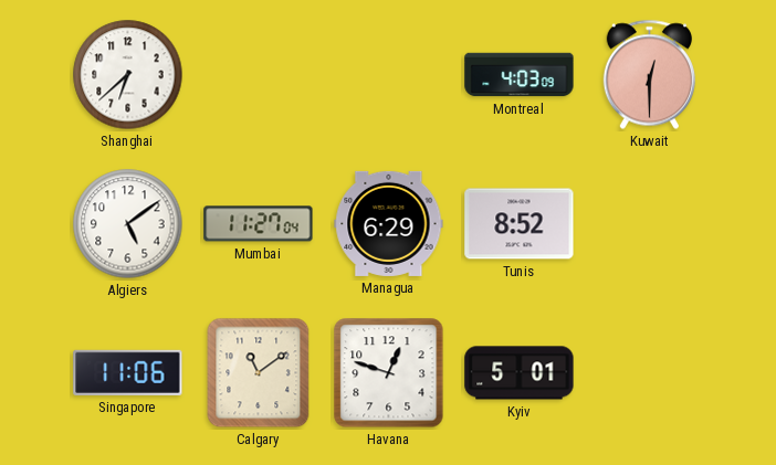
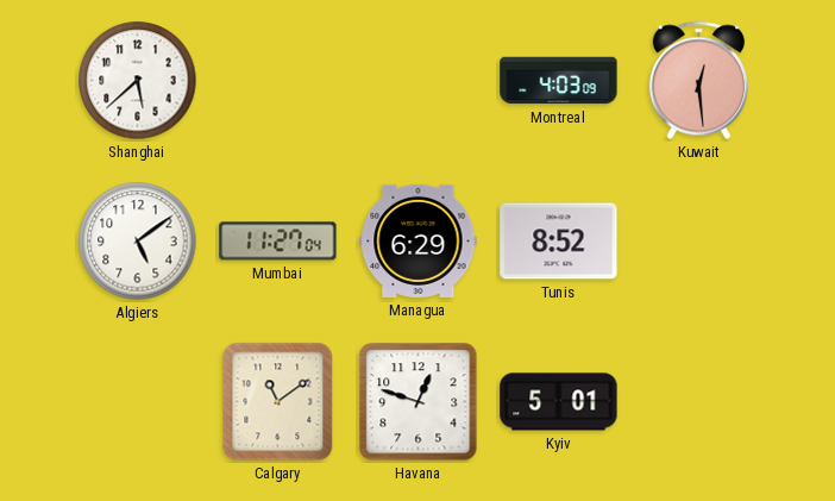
Shanghai: 6:38 -> 5:38 (138, 81)
Kuwait: 12:30 -> 12:29 (698, 81)
Singapore: 11:06 -> none (128, 372)
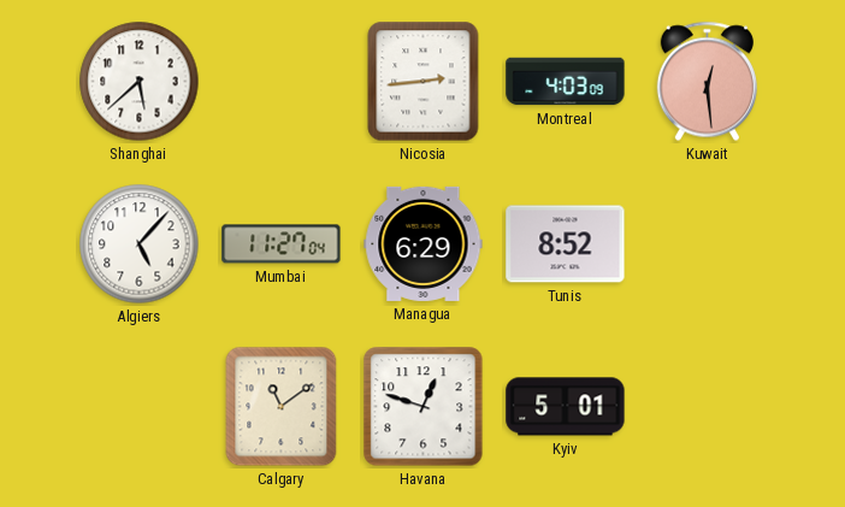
Nicosia: none -> 2:44 (424, 82)
Algiers: 5:09 -> 5:07 (140, 244)
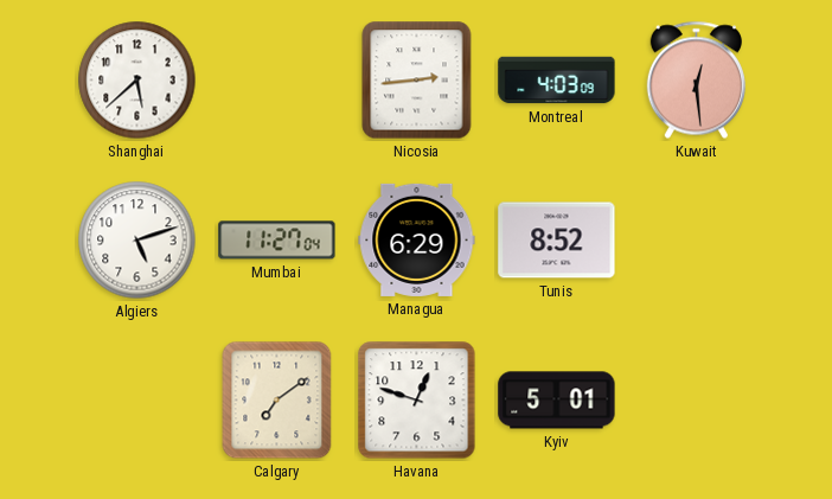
Algiers: 5:07 -> 5:12 (137, 241)
Calgary: 11:09 -> 7:09 (277, 401)
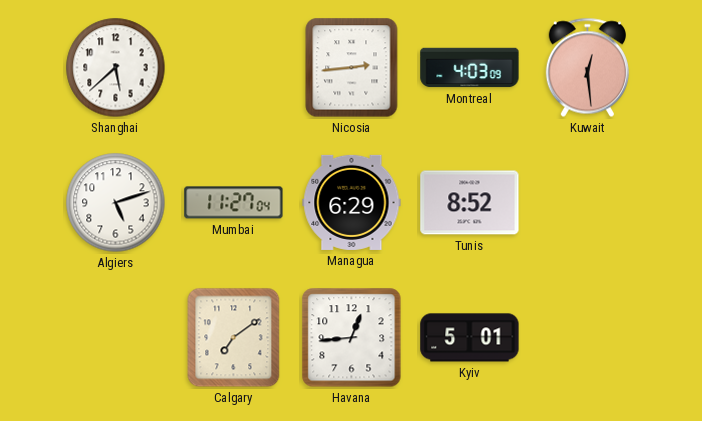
Havana: 12:48 -> 12:44 (352, 338)
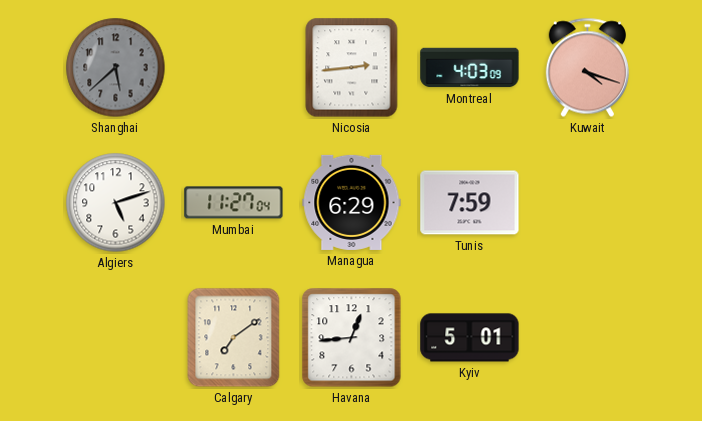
Shanghai dial: white -> grey (116, 68)
Kuwait: 12:29 -> 4:18 (587, 68)
Tunis: 8:52 -> 7:59 (470, 203)
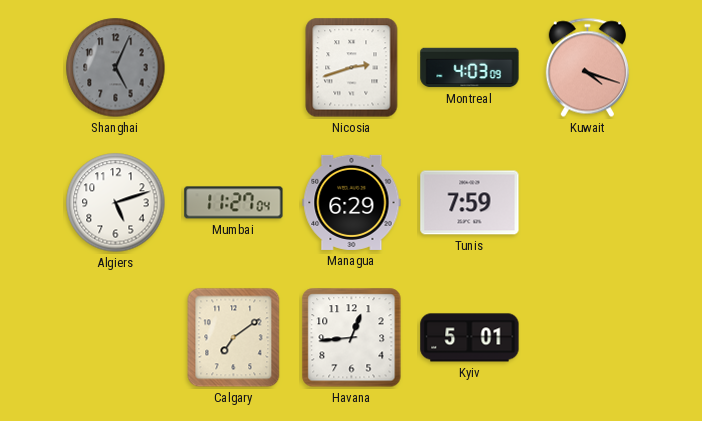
Shanghai: 5:38 -> 5:04 (116, 68)
Nicosia: 2:44 -> 2:42 (352, 68)
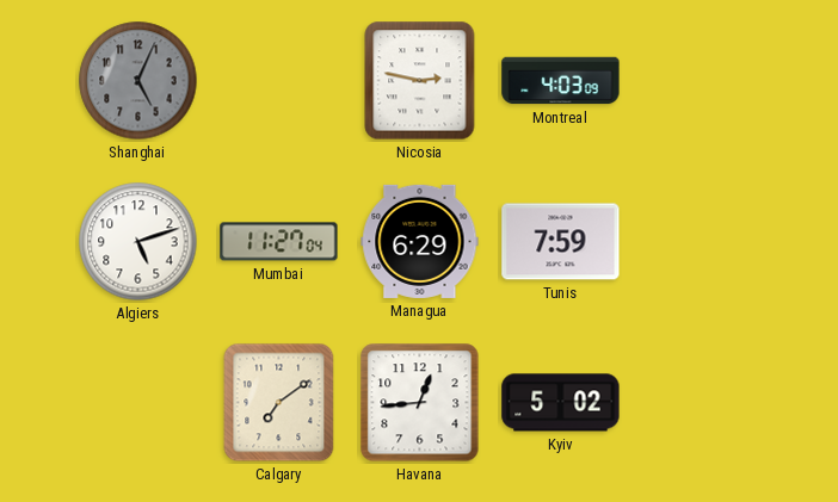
Nicosia: 2:42 -> 2:47 (420, 81)
Kuwait: 4:18 -> none (587, 68)
Kyiv: 5:01 -> 5:02 (561, 403)
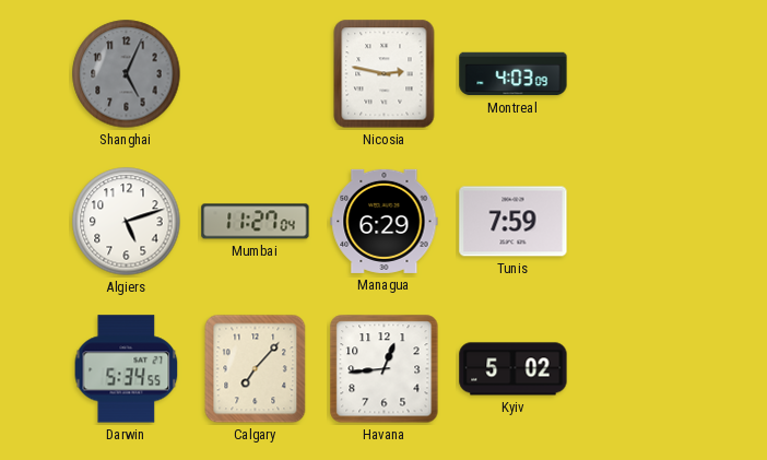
Darwin: none -> 5:34 (127, 369)
Calgary: 7:09 -> 7:07 (256, 369)
